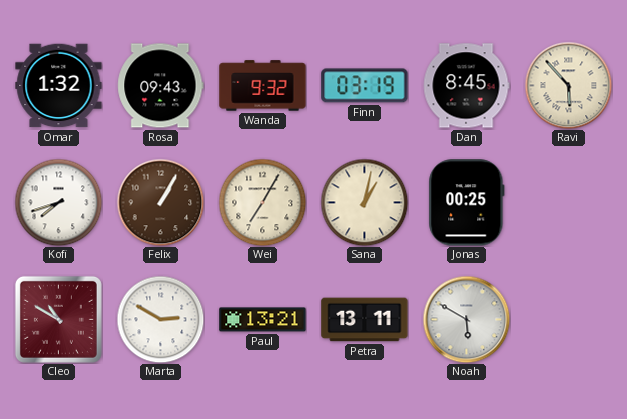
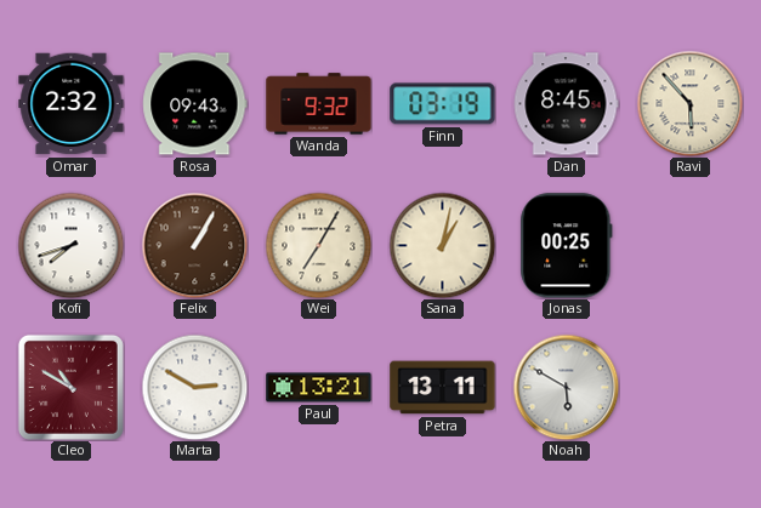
Omar: 1:32 -> 2:32 (72, 104)
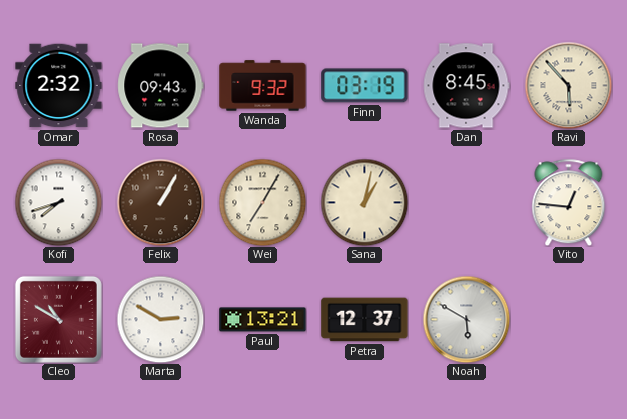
Jonas: 00:25 -> none (567, 246)
Vito: none -> 12:46 (569, 202)
Petra: 13:11 -> 12:37 (365, 320)
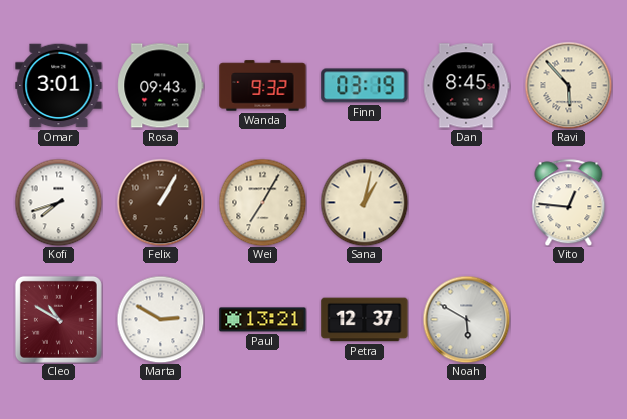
Omar: 2:32 -> 3:01 (59, 86)
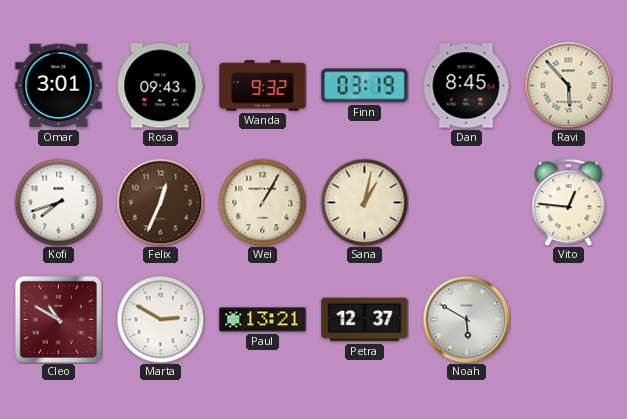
Felix: 1:05 -> 12:34 (160, 202)
Wei: 7:05 -> 1:05 (262, 202)
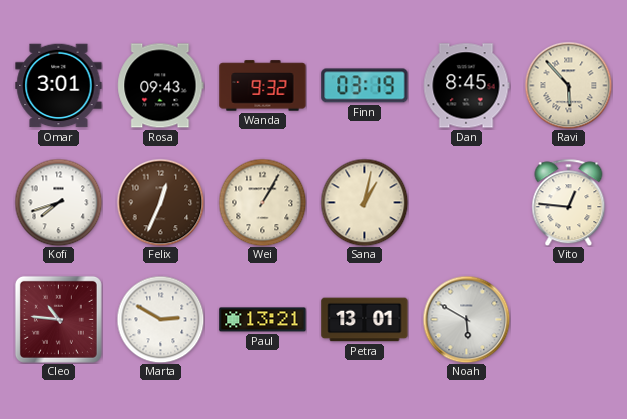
Cleo: 10:50 -> 10:46 (58, 319)
Petra: 12:37 -> 13:01 (365, 320)
